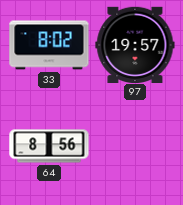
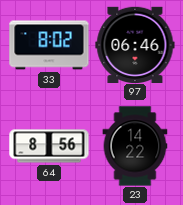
97: 19:57 -> 06:46 (135, 44)
23: none -> 14:22 (135, 146)
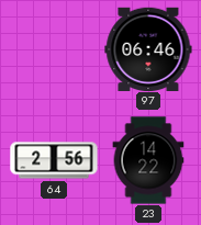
33: 8:02 -> none (49, 45)
64: 8:56 -> 2:56 (54, 160)
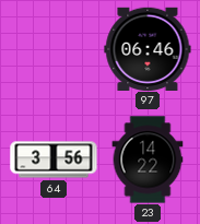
64: 2:56 -> 3:56 (54, 160)
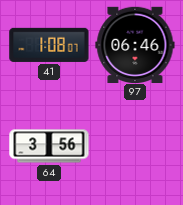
41: none -> 1:08 (49, 45)
23: 14:22 -> none (148, 160)
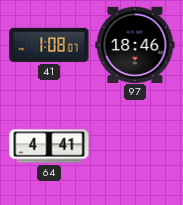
97: 06:46 -> 18:46 (135, 44)
64: 3:56 -> 4:41 (49, 146)
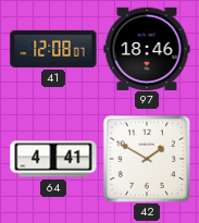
41: 1:08 -> 12:08 (53, 49)
42: none -> 1:50 (146, 158)
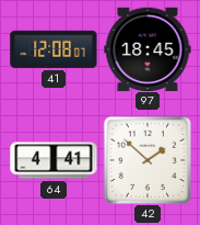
97: 18:46 -> 18:45 (148, 48)
42: 1:50 -> 1:52 (146, 159)
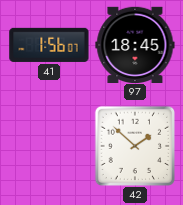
41: 12:08 -> 1:56 (49, 45)
64: 4:41 -> none (54, 160)
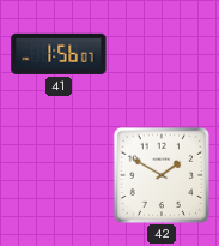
97: 18:45 -> none (135, 44)
42: 1:52 -> 1:50 (160, 174)
